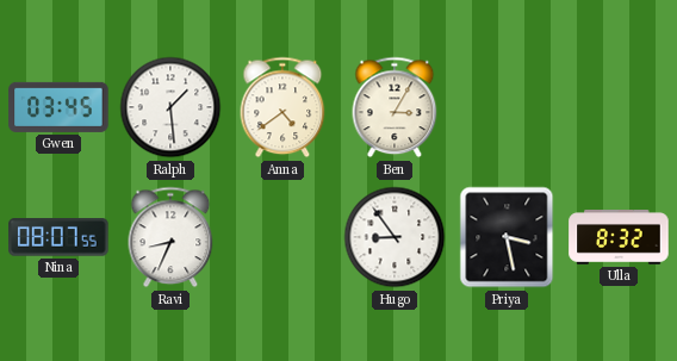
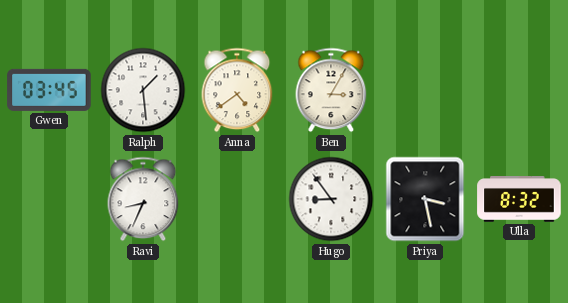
Nina: 08:07 -> none (58, 237)
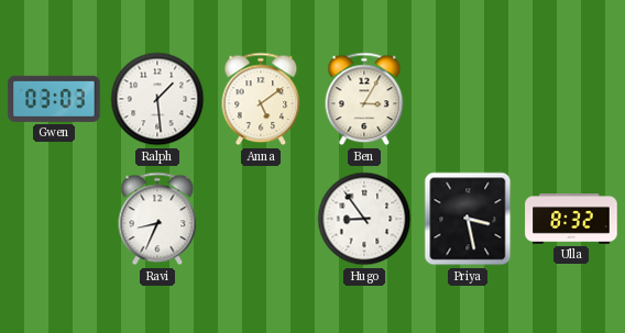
Gwen: 03:45 -> 03:03 (54, 99)
Anna: 4:39 -> 5:09 (261, 99)
